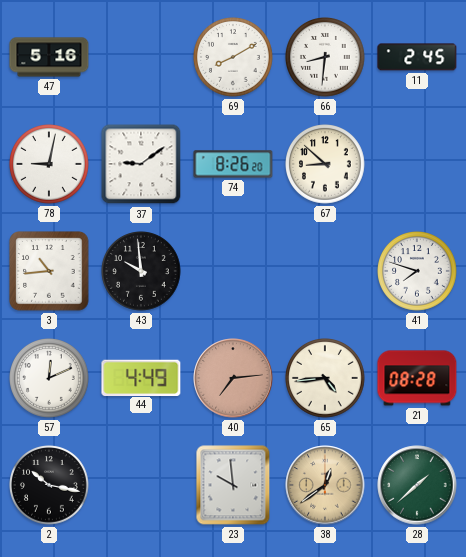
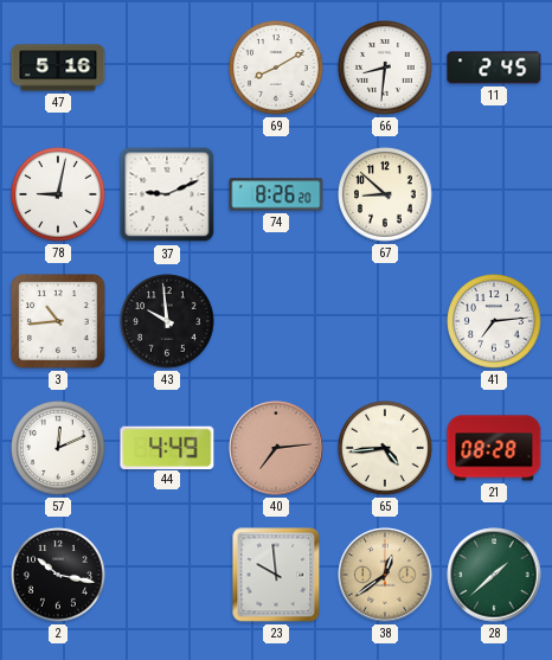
37: 9:09 -> 9:11 (167, 194)
41: 7:48 -> 7:14 (495, 322)
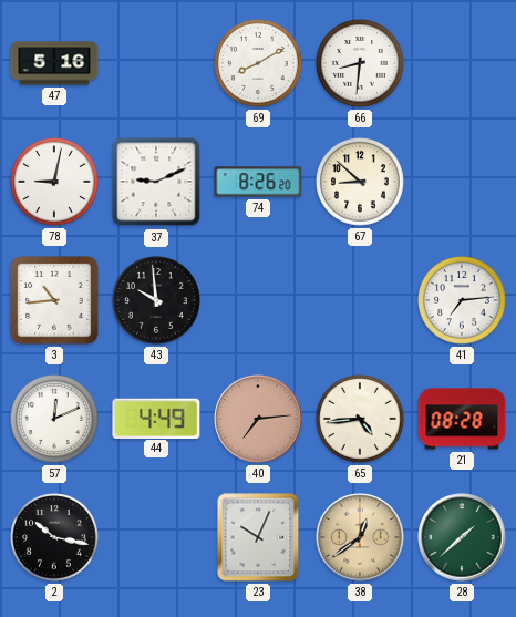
11: 2:45 -> none (494, 68)
23: 9:59 -> 10:04 (258, 537)
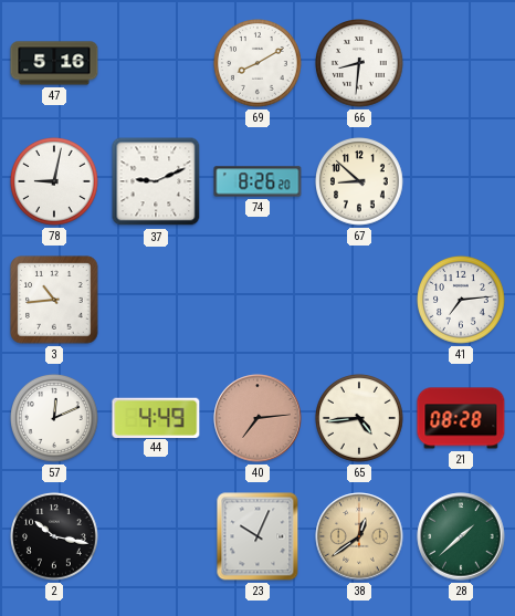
43: 9:59 -> none (157, 301)
